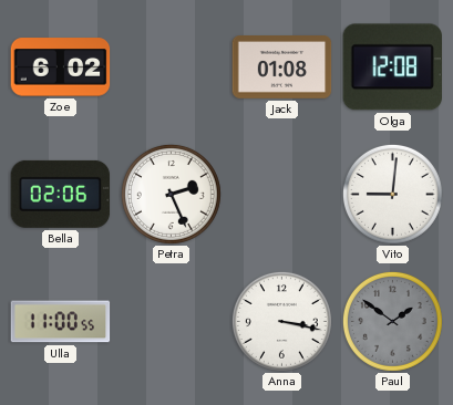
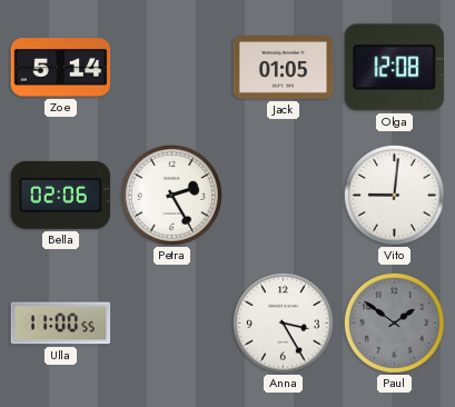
Zoe: 6:02 -> 5:14 (61, 68)
Jack: 01:08 -> 01:05 (284, 68)
Petra: 2:26 -> 2:25 (171, 195)
Anna: 3:17 -> 3:25 (283, 322)
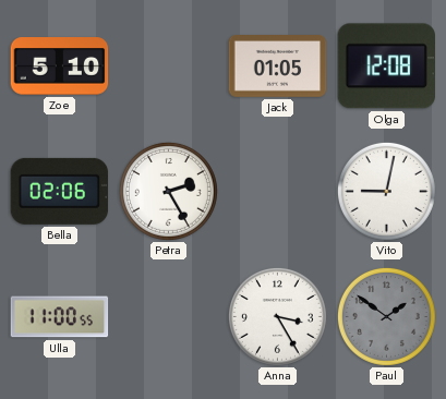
Zoe: 5:14 -> 5:10 (60, 66)
Vito: 9:01 -> 9:02 (386, 191)
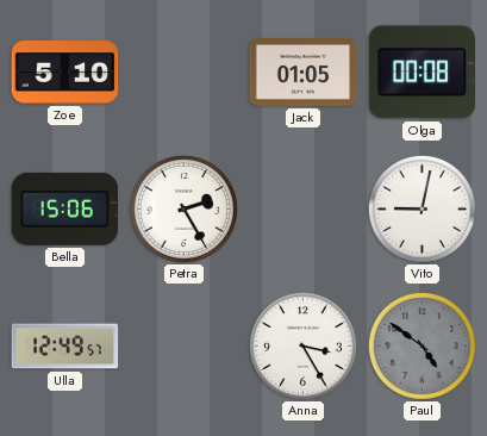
Olga: 12:08 -> 00:08 (422, 73)
Bella: 02:06 -> 15:06 (65, 208)
Ulla: 11:00 -> 12:49 (65, 347)
Paul: 1:51 -> 4:51 (422, 345)
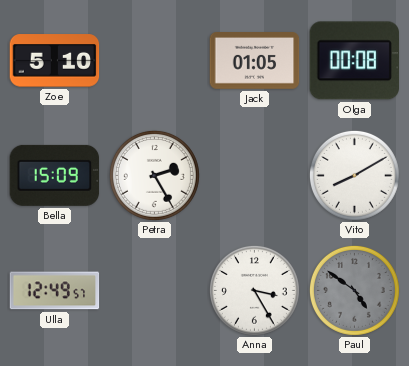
Bella: 15:06 -> 15:09 (55, 175)
Vito: 9:02 -> 8:10 (354, 175)
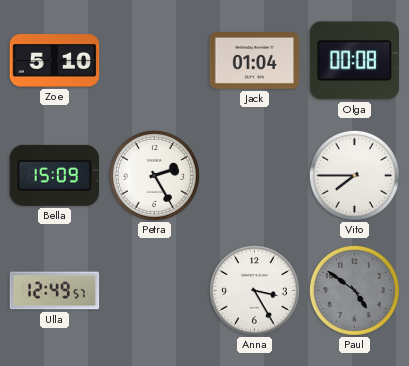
Jack: 01:05 -> 01:04 (255, 61)
Vito: 8:10 -> 7:45 (354, 175)
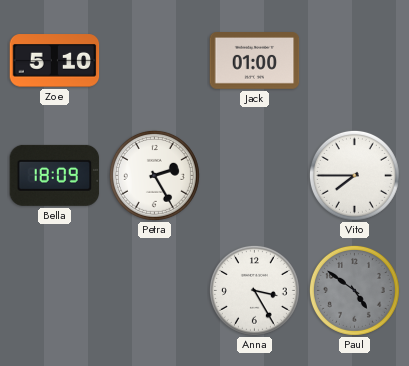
Jack: 01:04 -> 01:00 (255, 61)
Olga: 00:08 -> none (354, 61)
Bella: 15:09 -> 18:09 (55, 175)
Ulla: 12:49 -> none (55, 291)
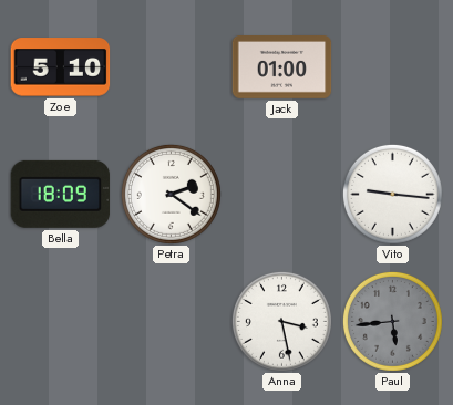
Petra: 2:25 -> 2:21 (171, 194)
Vito: 7:45 -> 9:16 (392, 194)
Anna: 3:25 -> 3:28 (281, 321)
Paul: 4:51 -> 5:44 (392, 321)
